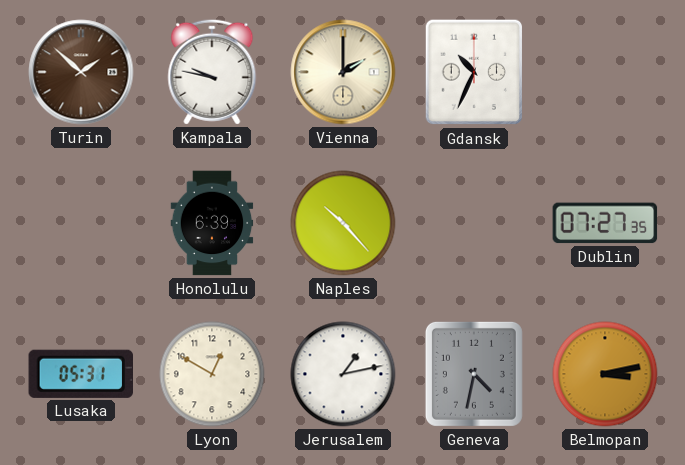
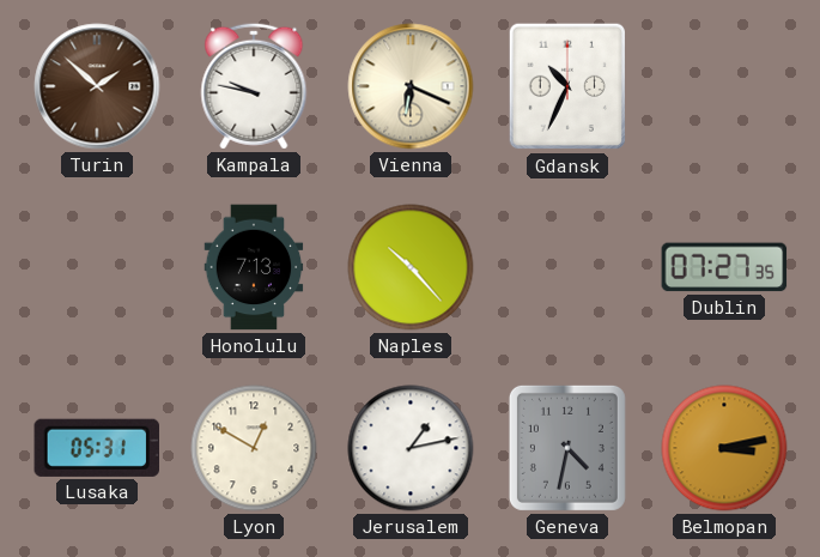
Vienna: 2:00 -> 6:19 (411, 86)
Honolulu: 6:39 -> 7:13 (254, 267)
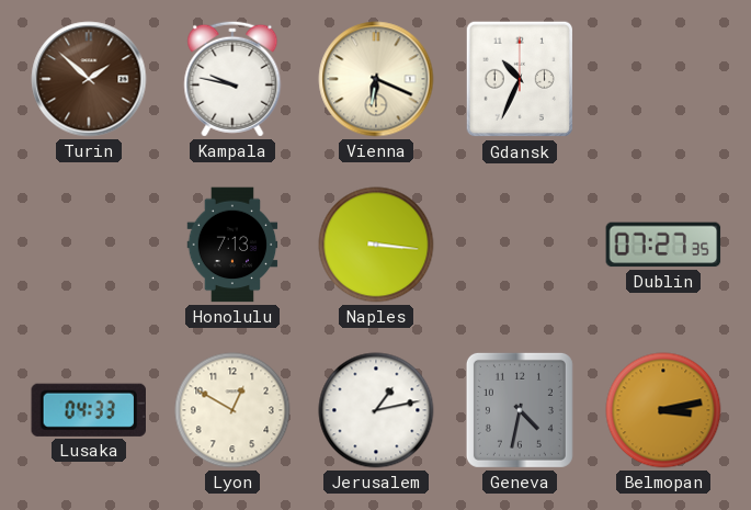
Naples: 10:23 -> 3:16 (376, 245)
Lusaka: 05:31 -> 04:33 (88, 410)
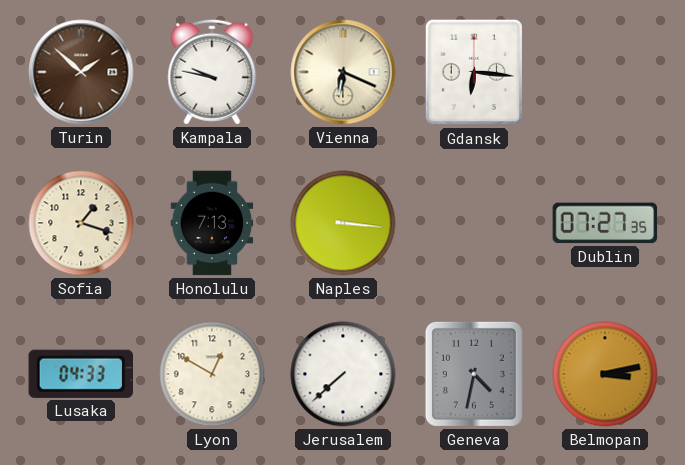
Gdansk: 10:34 -> 6:16 (473, 72)
Sofia: none -> 1:18 (81, 223)
Jerusalem: 1:13 -> 7:38 (343, 374)
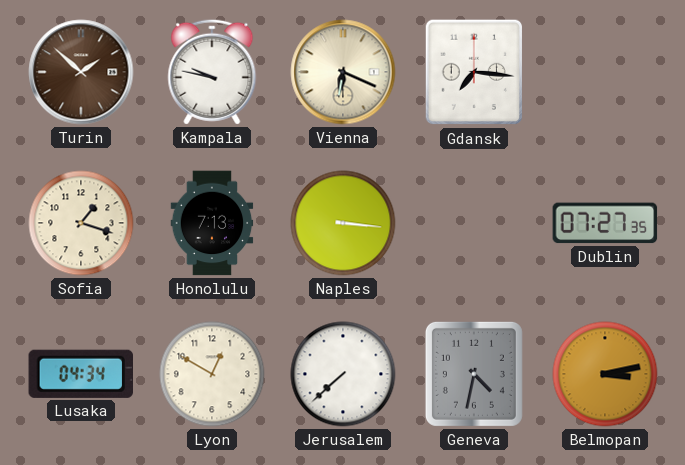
Gdansk: 6:16 -> 7:16 (473, 72)
Lusaka: 04:33 -> 04:34 (80, 374)
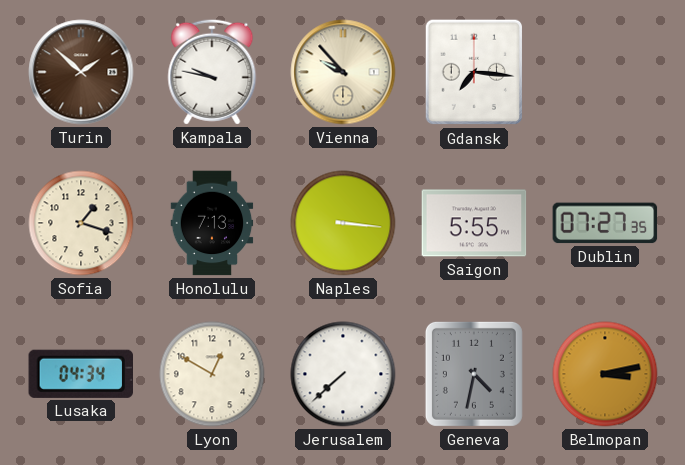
Vienna: 6:19 -> 9:53 (343, 72)
Saigon: none -> 5:55 (474, 223)
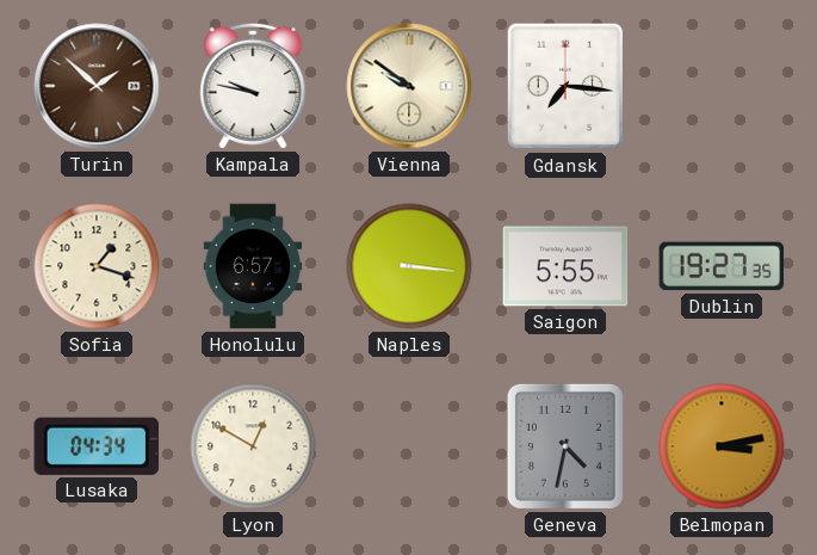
Vienna: 9:53 -> 9:51 (409, 86)
Honolulu: 7:13 -> 6:57 (253, 266)
Dublin: 07:27 -> 19:27 (722, 266)
Jerusalem: 7:38 -> none (343, 374)
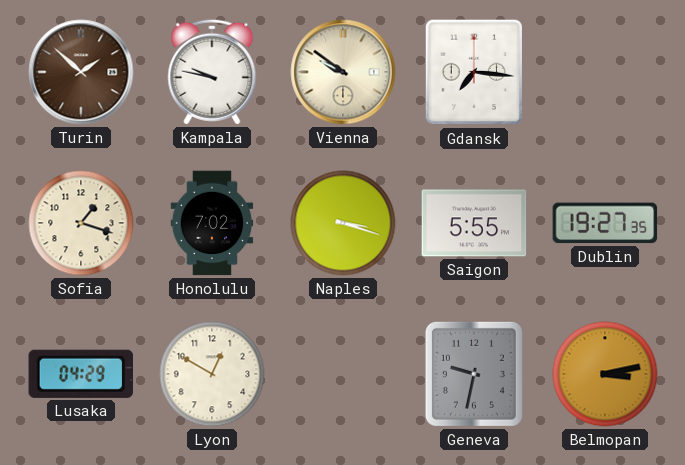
Honolulu: 6:57 -> 7:02 (212, 223)
Naples: 3:16 -> 3:18 (343, 223)
Lusaka: 04:34 -> 04:29 (80, 374)
Geneva: 4:32 -> 9:32 (474, 374)
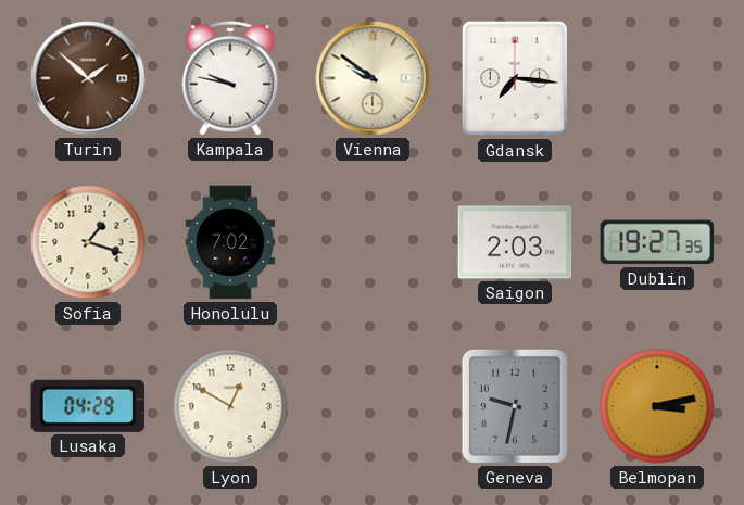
Naples: 3:18 -> none (343, 223)
Saigon: 5:55 -> 2:03 (515, 242)
